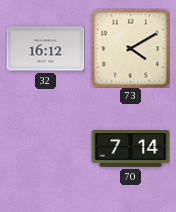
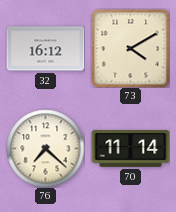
76: none -> 7:22 (45, 148)
70: 7:14 -> 11:14 (130, 149)
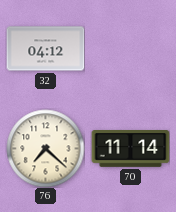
32: 16:12 -> 04:12 (45, 49)
73: 4:10 -> none (130, 48)
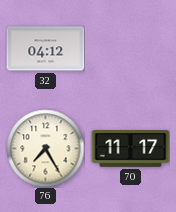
76: 7:22 -> 7:25 (45, 148)
70: 11:14 -> 11:17 (130, 149)
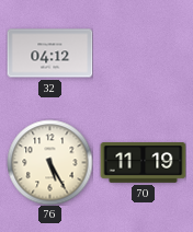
76: 7:25 -> 5:25 (49, 162)
70: 11:17 -> 11:19 (143, 163)
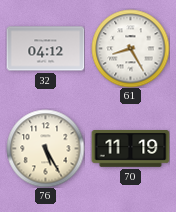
61: none -> 8:25 (130, 48)
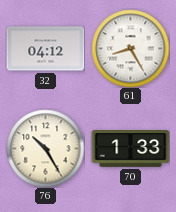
76: 5:25 -> 10:25 (45, 148)
70: 11:19 -> 1:33 (130, 149)
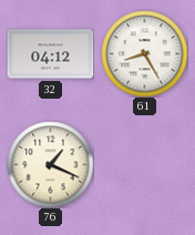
76: 10:25 -> 1:19 (50, 164)
70: 1:33 -> none (130, 149)
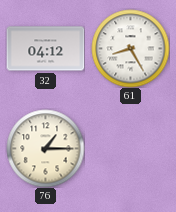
76: 1:19 -> 1:15 (45, 148)
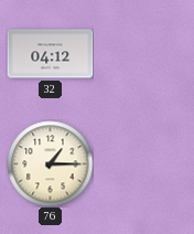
61: 8:25 -> none (130, 48)
